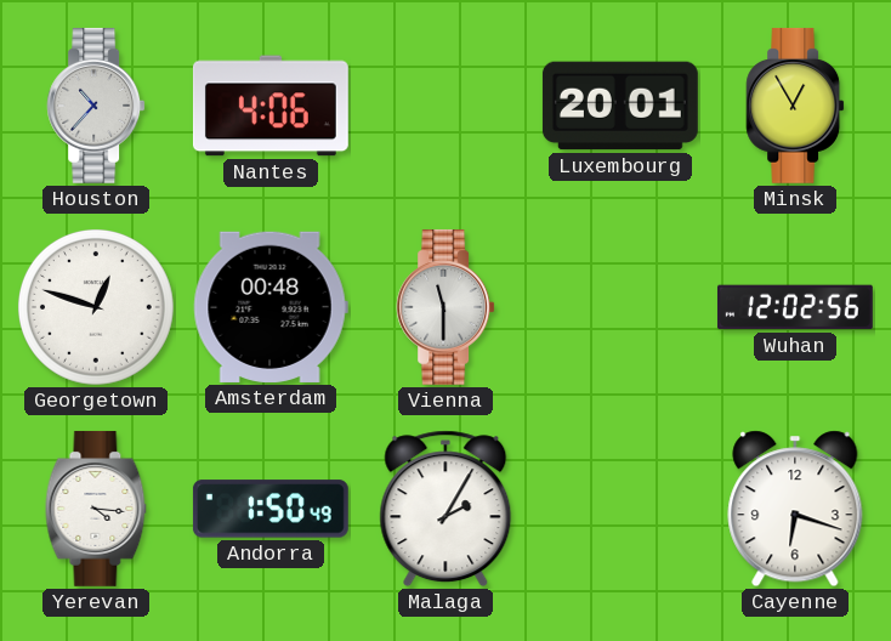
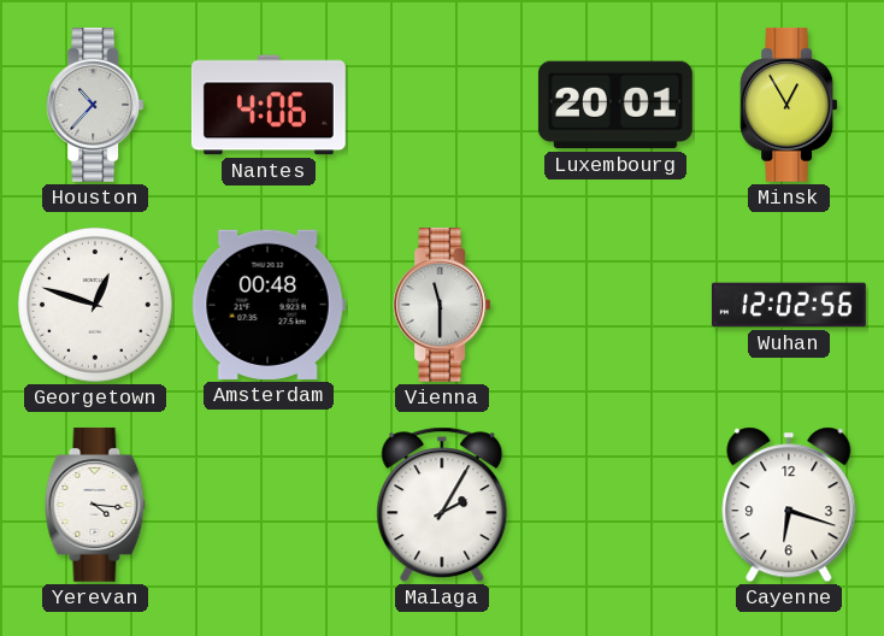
Andorra: 1:50 -> none (271, 509)
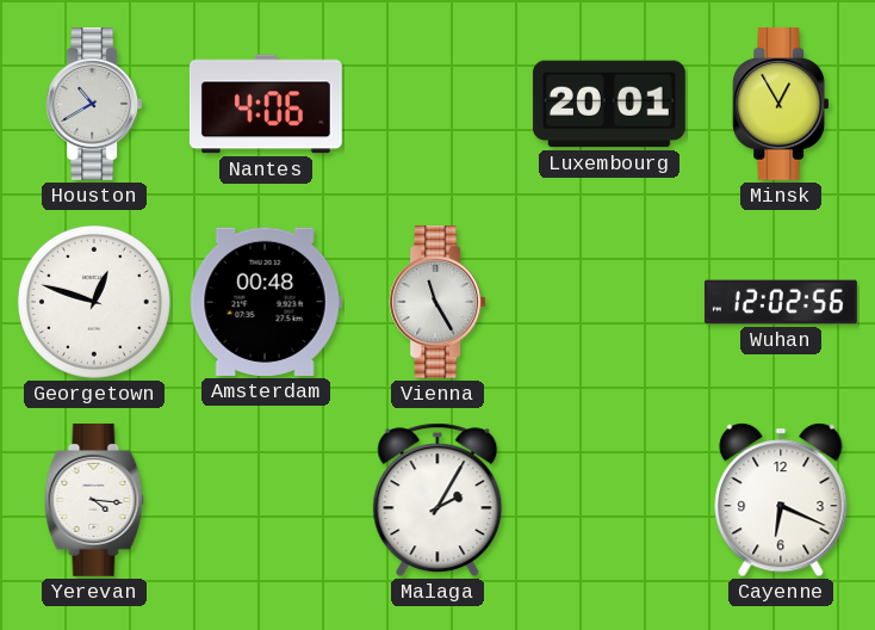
Houston: 10:37 -> 10:40 (94, 104)
Vienna: 11:30 -> 11:25 (437, 302)
Cayenne: 6:18 -> 6:19 (781, 500)
